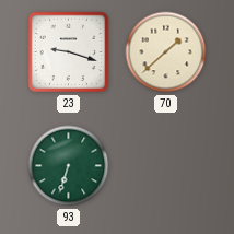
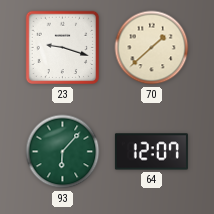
93: 6:33 -> 6:07 (63, 152)
64: none -> 12:07 (151, 152)
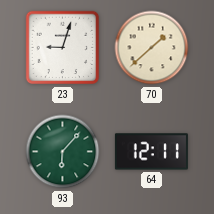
23: 9:18 -> 9:03 (63, 48)
64: 12:07 -> 12:11 (151, 152)
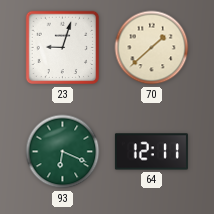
93: 6:07 -> 6:19 (63, 152)
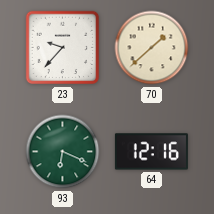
23: 9:03 -> 9:37 (63, 48)
64: 12:11 -> 12:16 (151, 152)
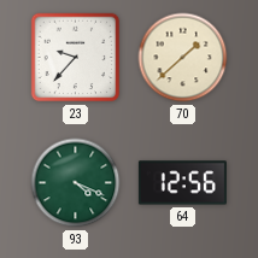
93: 6:19 -> 4:19 (76, 183)
64: 12:16 -> 12:56 (182, 183)
